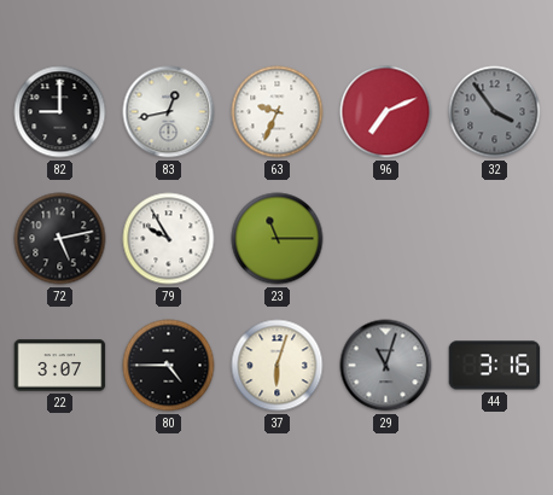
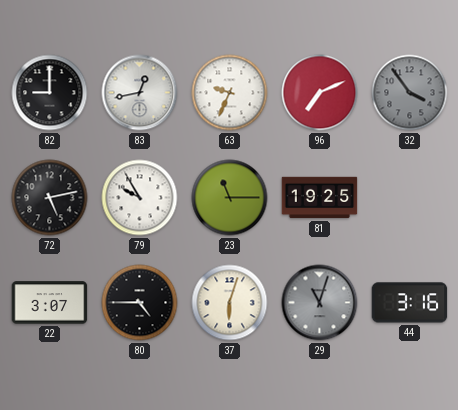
81: none -> 19:25 (320, 198)
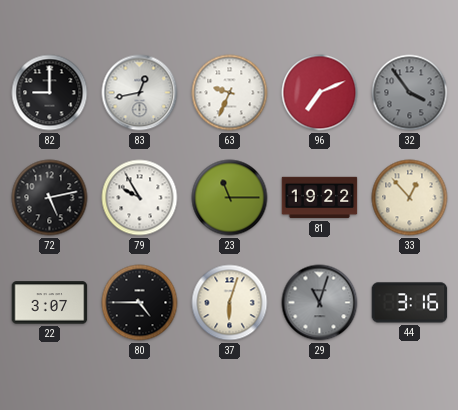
81: 19:25 -> 19:22 (320, 198)
33: none -> 12:53 (410, 198)
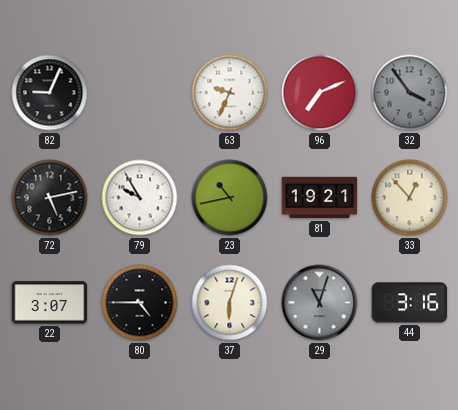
82: 9:00 -> 9:04 (50, 93)
83: 12:43 -> none (140, 93)
23: 11:15 -> 10:43 (230, 198)
81: 19:22 -> 19:21 (320, 198)
